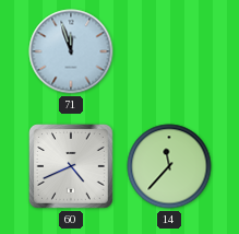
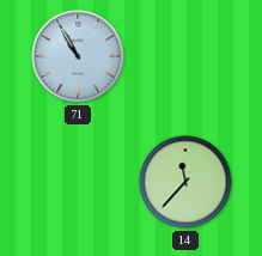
71: 11:57 -> 10:55 (78, 56)
60: 4:41 -> none (72, 167)
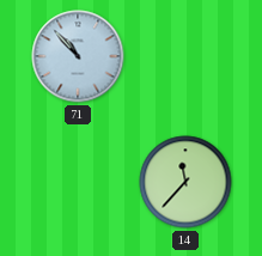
71: 10:55 -> 10:53 (78, 56)
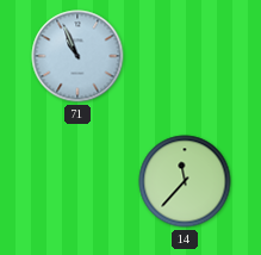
71: 10:53 -> 10:56 (77, 56)
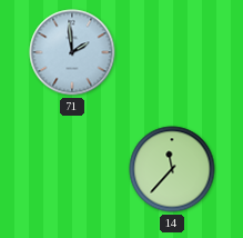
71: 10:56 -> 1:59 (72, 52)
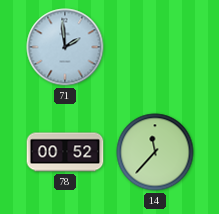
78: none -> 00:52 (65, 152)
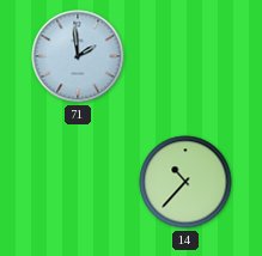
78: 00:52 -> none (65, 152)
14: 11:37 -> 10:37 (185, 182)
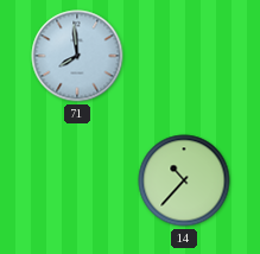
71: 1:59 -> 7:59 (77, 56)
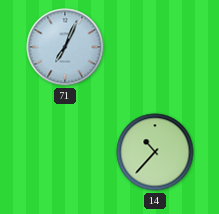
71: 7:59 -> 7:04 (65, 47)
